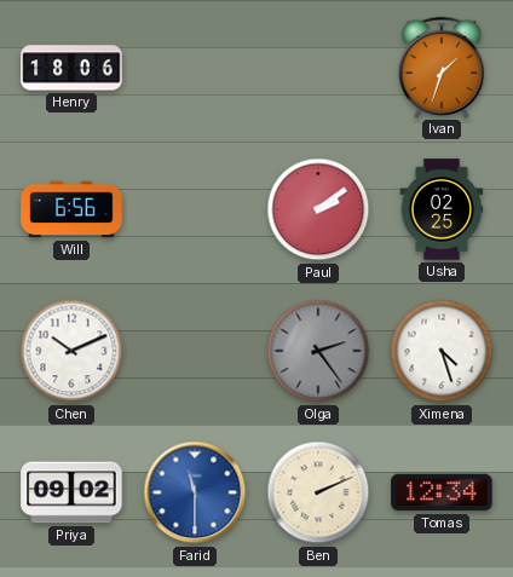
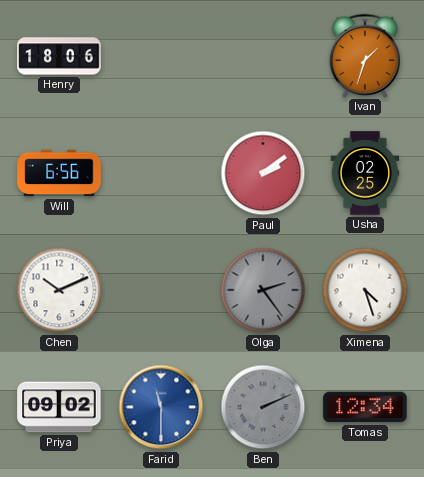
Ben dial: cream -> grey (263, 407)
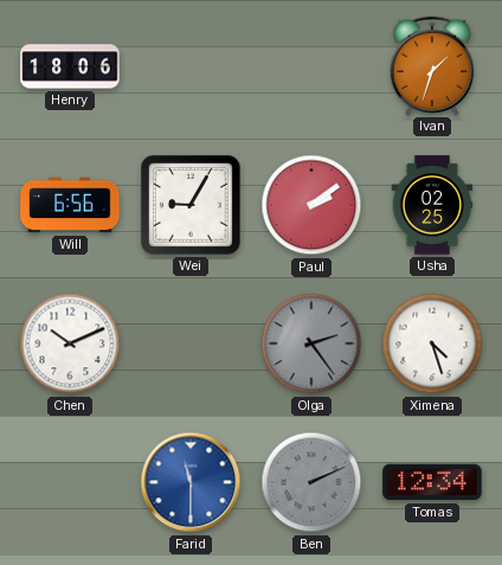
Wei: none -> 9:05 (192, 206)
Priya: 09:02 -> none (59, 407)
